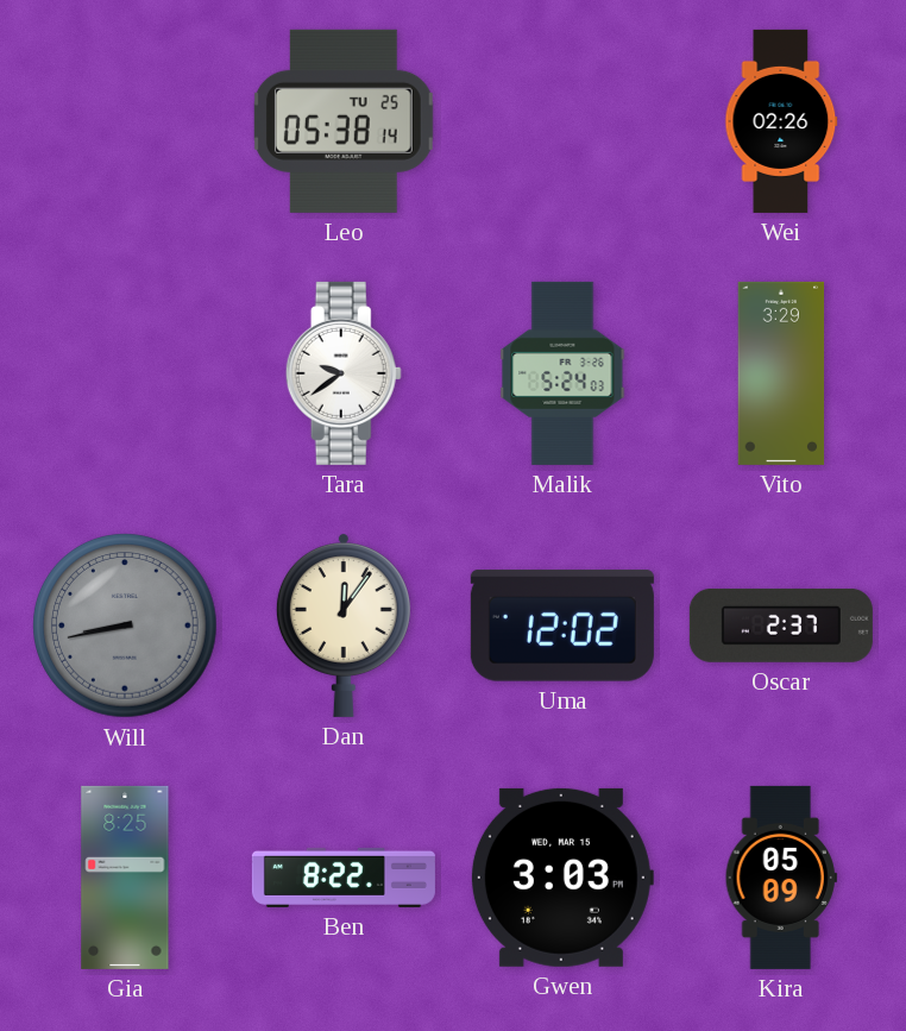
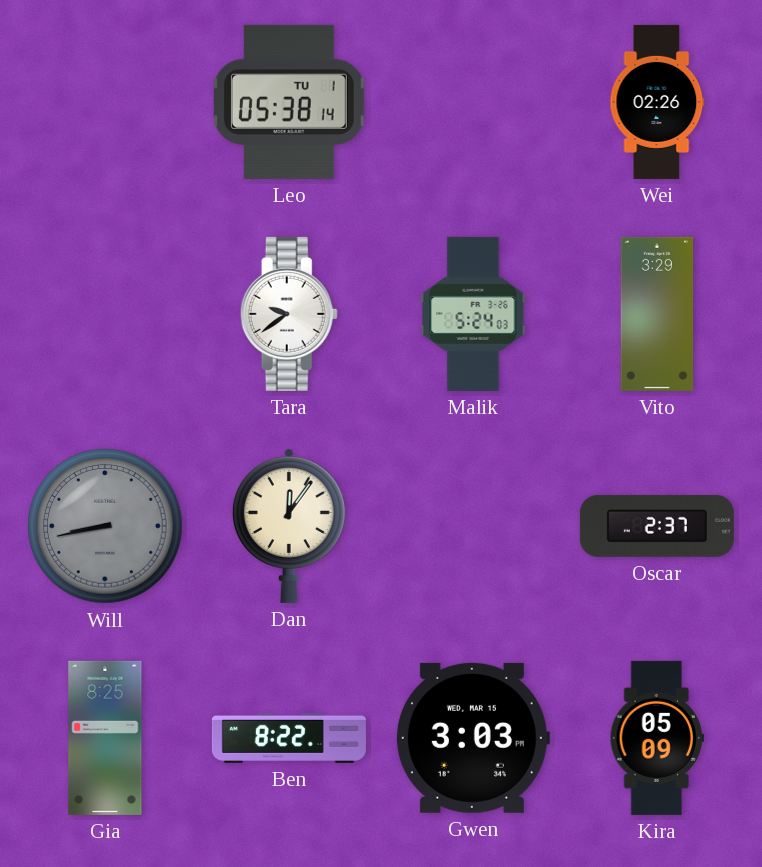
Leo date: TU 25 -> TU 1 (289, 102)
Uma: 12:02 -> none (562, 625)
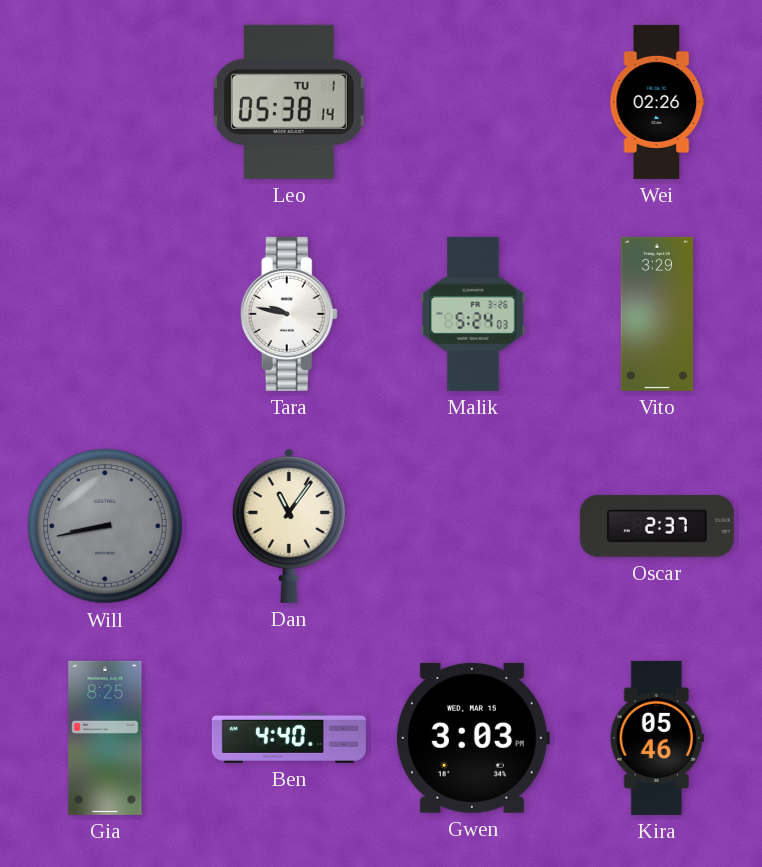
Tara: 9:39 -> 9:47 (289, 314)
Dan: 12:06 -> 11:06 (289, 526)
Ben: 8:22 -> 4:40 (289, 738)
Kira: 05:09 -> 05:46 (657, 738)
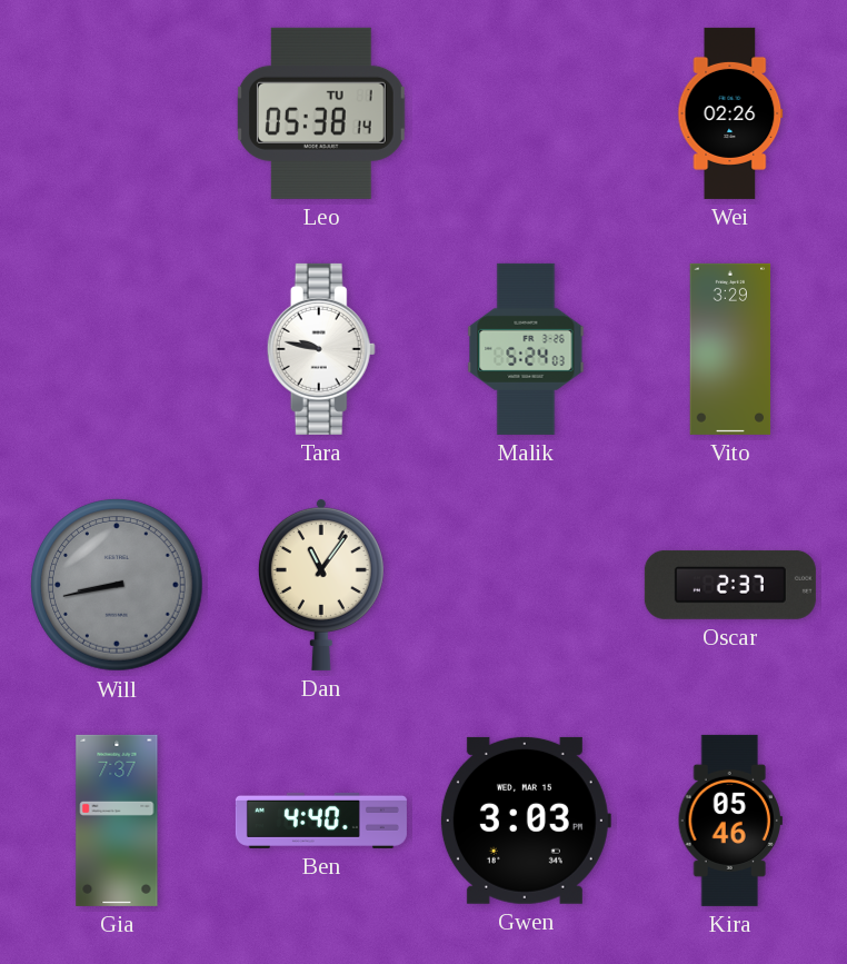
Gia: 8:25 -> 7:37 (117, 821)
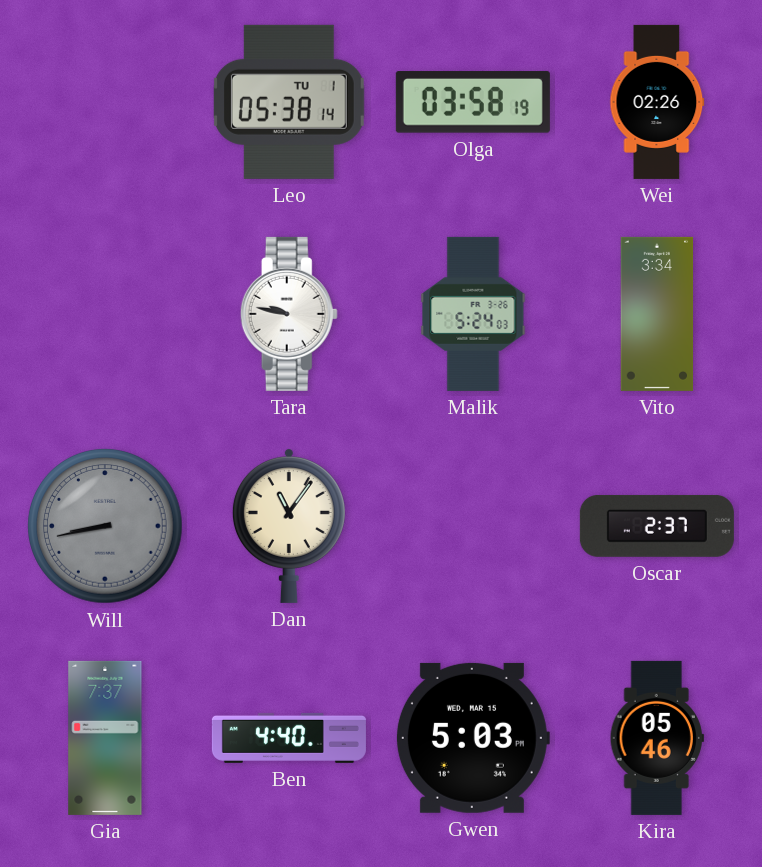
Olga: none -> 03:58 (473, 102)
Vito: 3:29 -> 3:34 (657, 314)
Gwen: 3:03 -> 5:03 (472, 738)
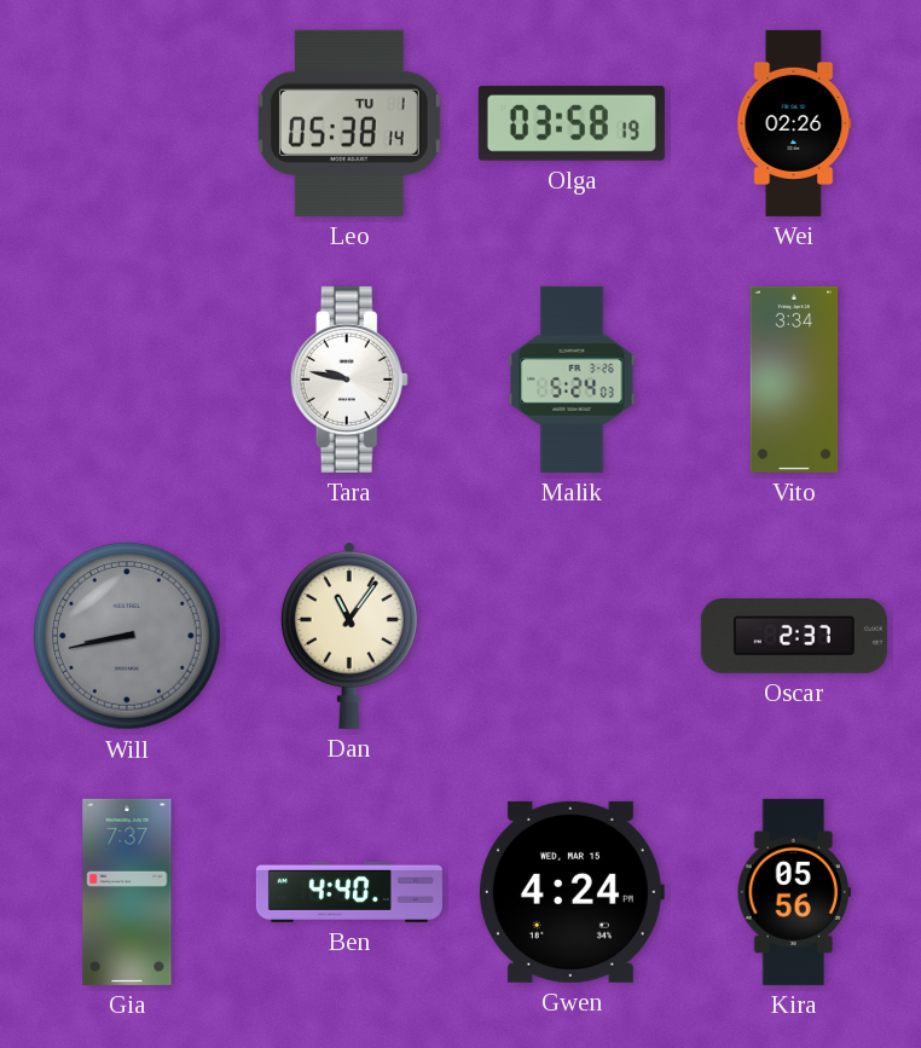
Gwen: 5:03 -> 4:24 (570, 892)
Kira: 05:46 -> 05:56 (794, 892)
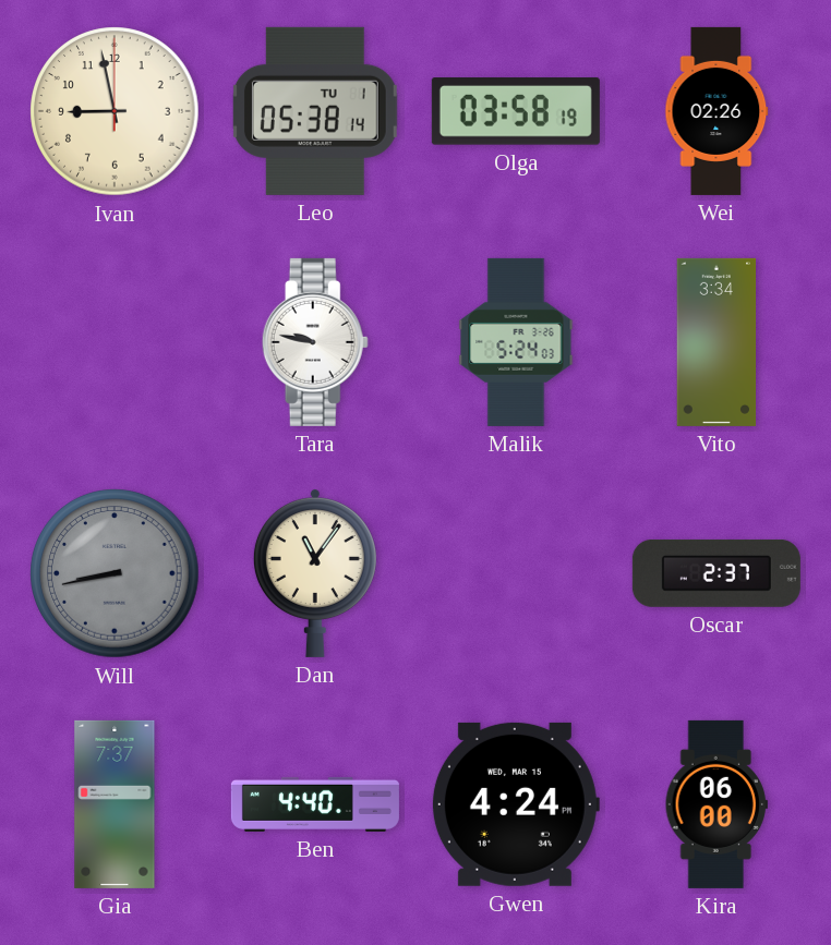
Ivan: none -> 8:58 (115, 111)
Kira: 05:56 -> 06:00 (716, 804)
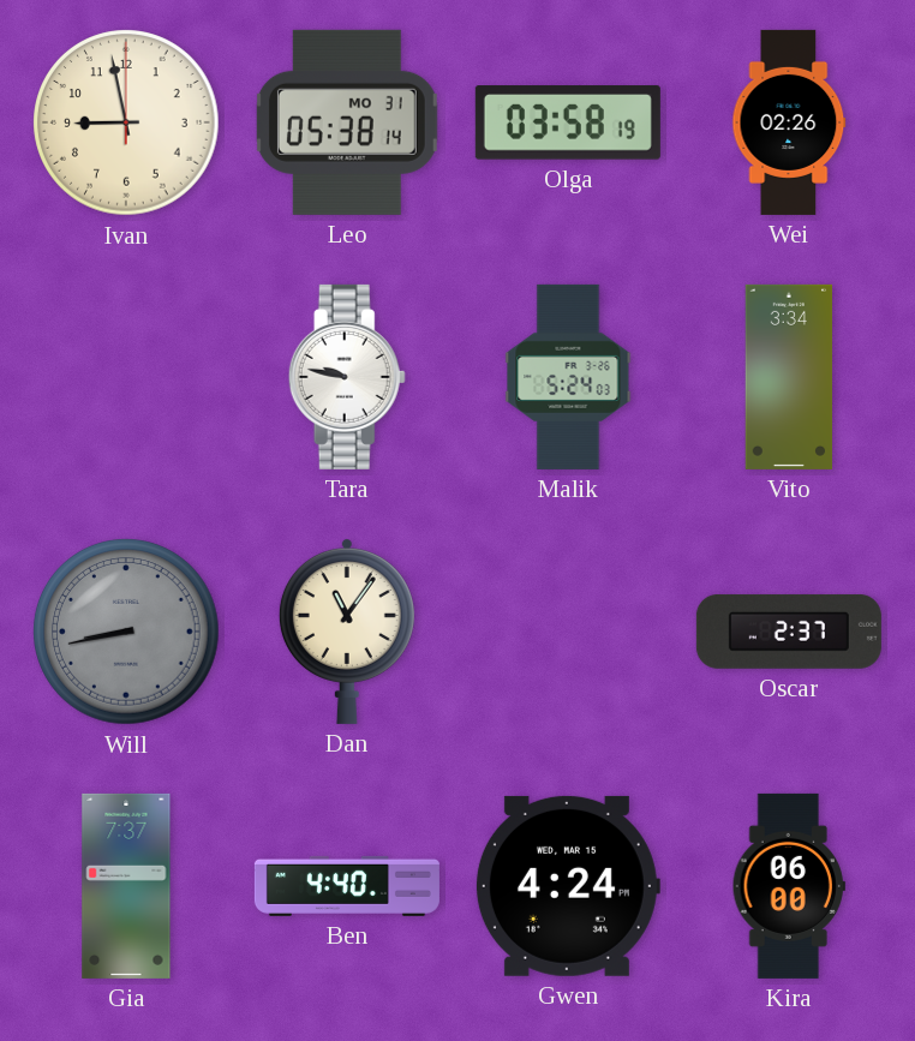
Leo date: TU 1 -> MO 31 (347, 122)
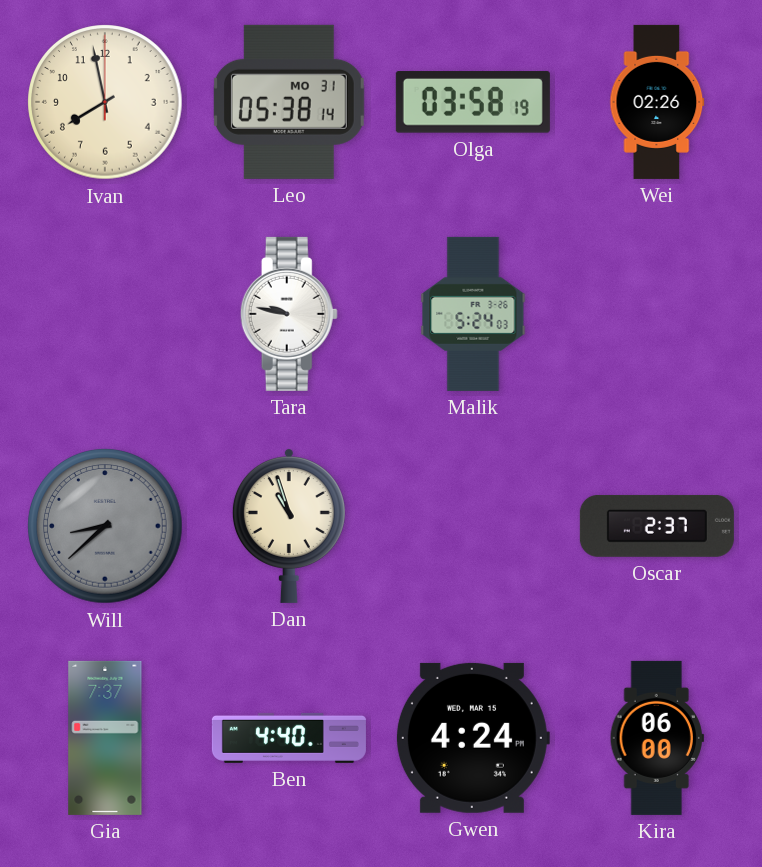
Ivan: 8:58 -> 7:58 (105, 102)
Vito: 3:34 -> none (789, 377)
Will: 8:43 -> 8:38 (105, 526)
Dan: 11:06 -> 10:57 (289, 526)
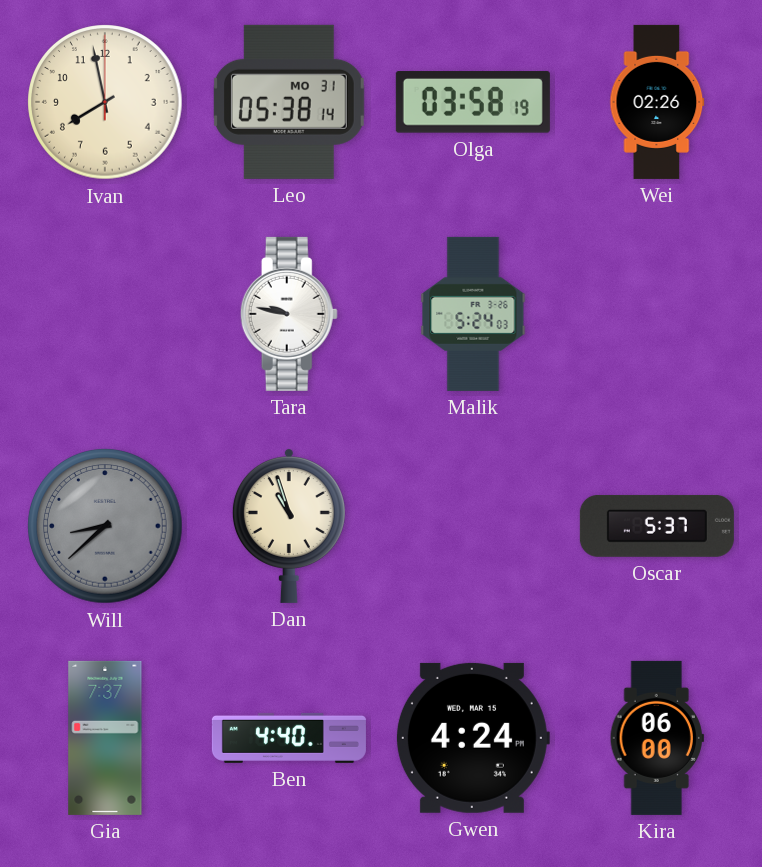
Oscar: 2:37 -> 5:37 (657, 526)
